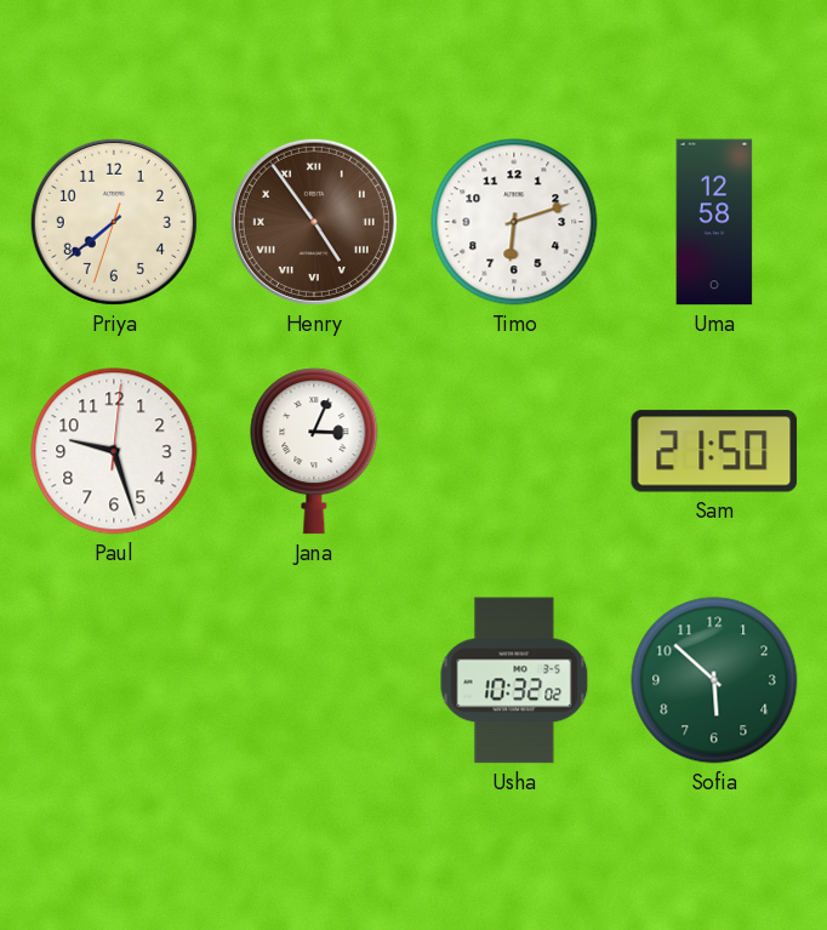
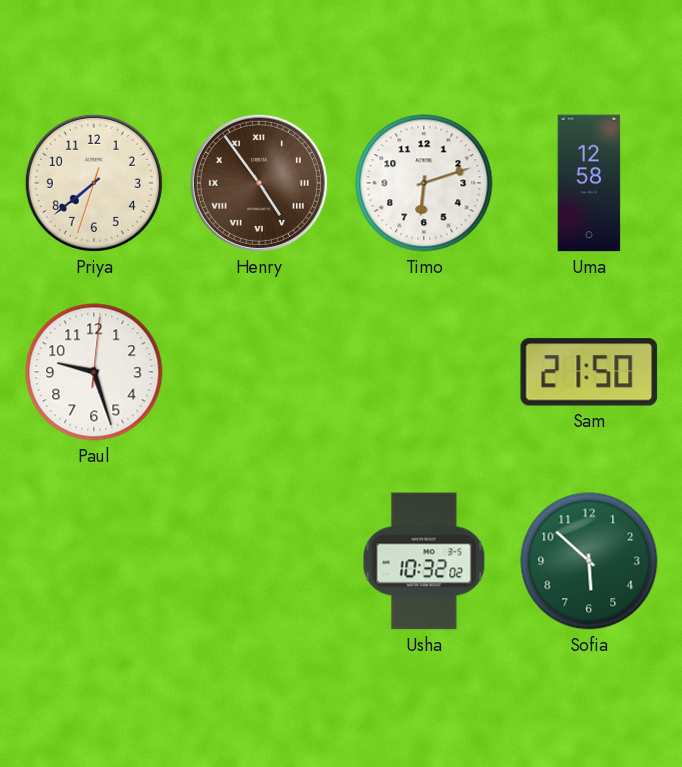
Jana: 3:04 -> none (314, 451)
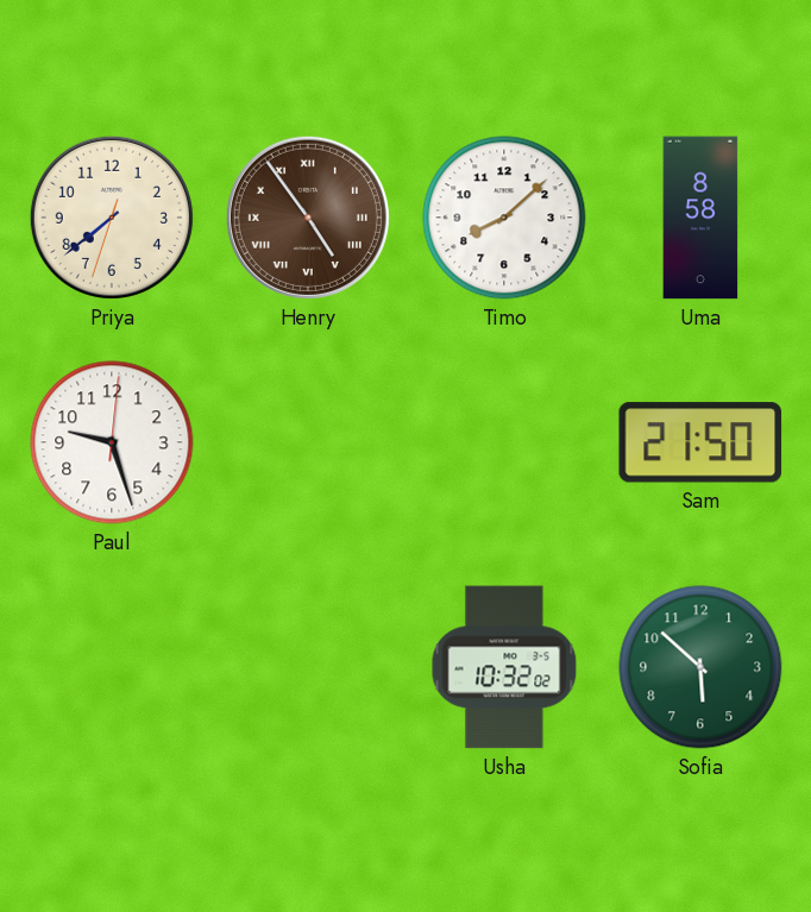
Timo: 6:12 -> 8:08 (504, 218)
Uma: 12:58 -> 8:58 (700, 218)
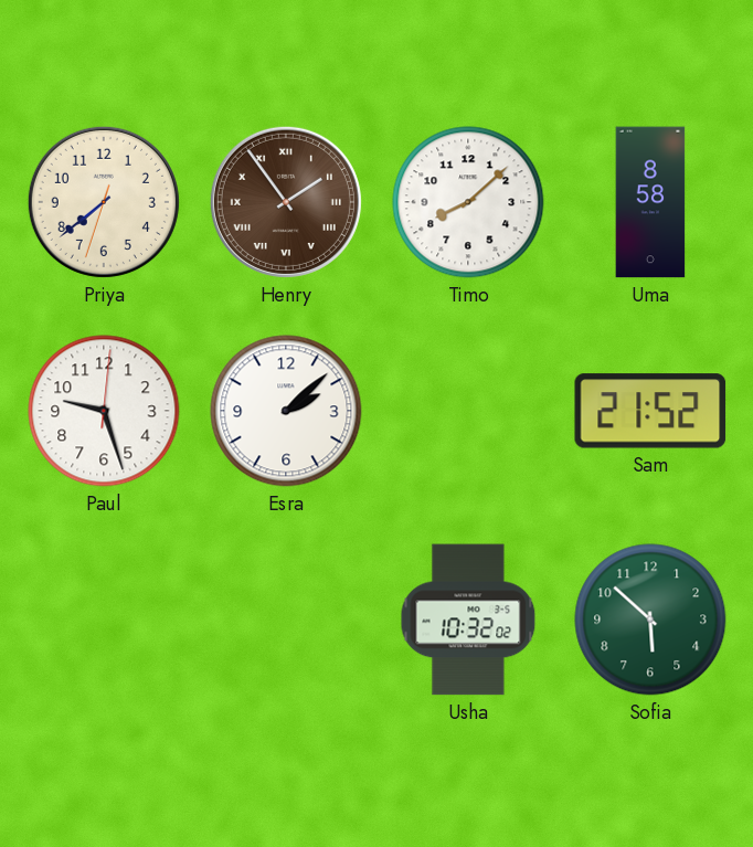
Henry: 4:54 -> 1:54 (286, 202)
Esra: none -> 2:08 (286, 411)
Sam: 21:50 -> 21:52 (650, 411)
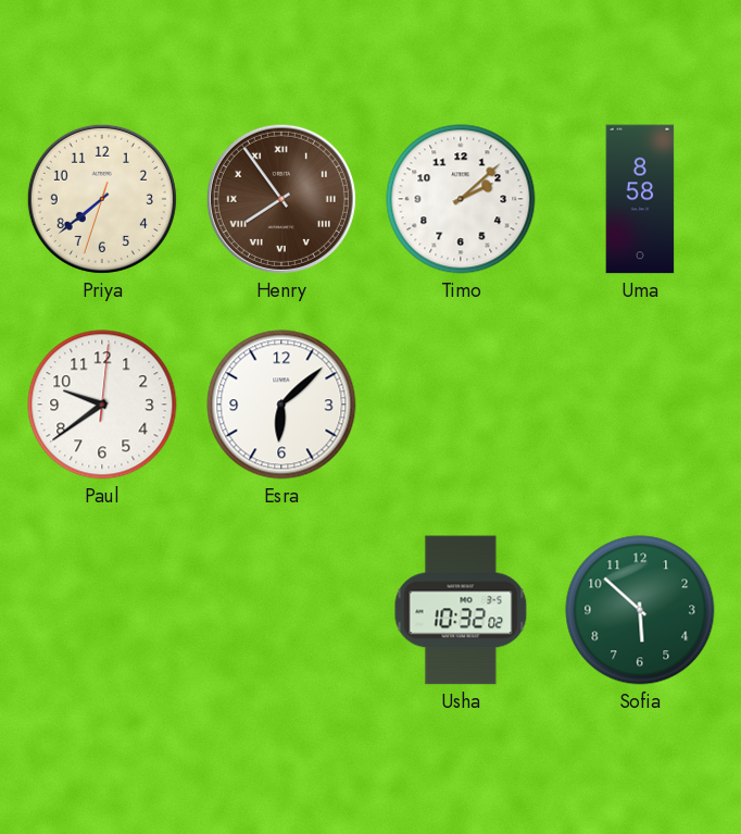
Henry: 1:54 -> 7:54 (281, 199)
Timo: 8:08 -> 2:08 (461, 199)
Paul: 9:27 -> 9:39 (102, 404)
Esra: 2:08 -> 6:08 (281, 404)
Sam: 21:52 -> none (650, 411)
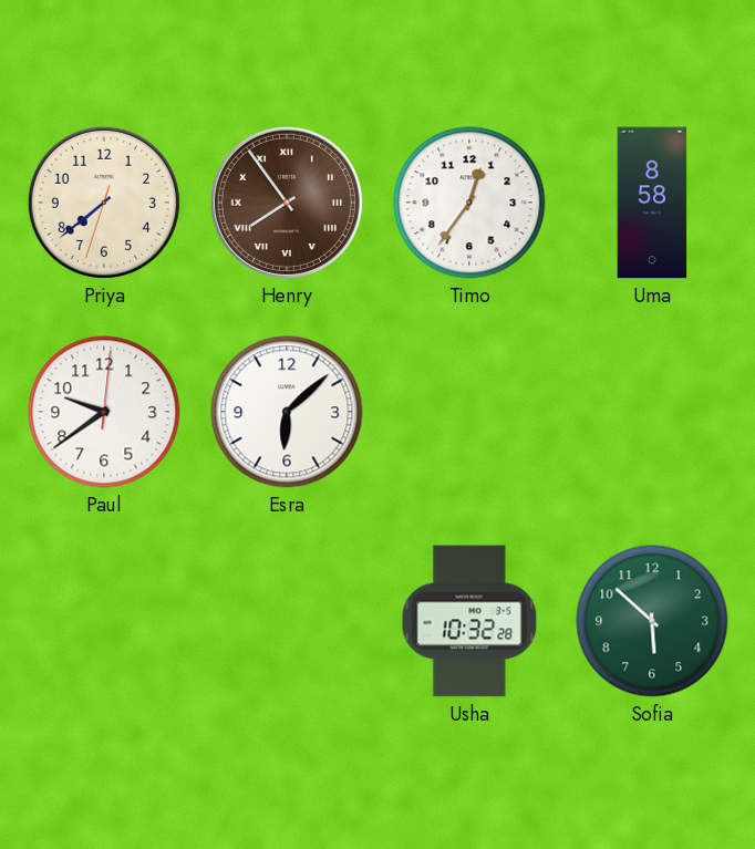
Timo: 2:08 -> 12:36 (469, 203)
Usha: 10:32:02 -> 10:32:28 (469, 621)
